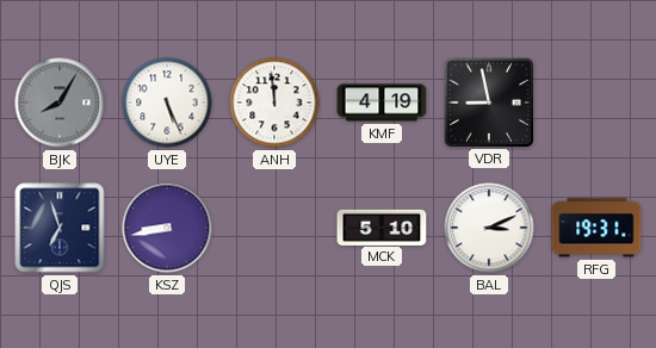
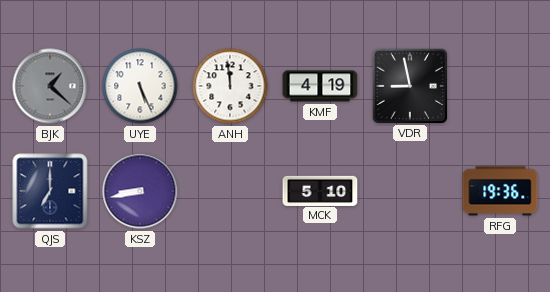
BJK: 8:05 -> 1:22 (50, 86)
QJS: 6:57 -> 7:00 (50, 191)
BAL: 3:11 -> none (489, 228)
RFG: 19:31 -> 19:36 (500, 191)
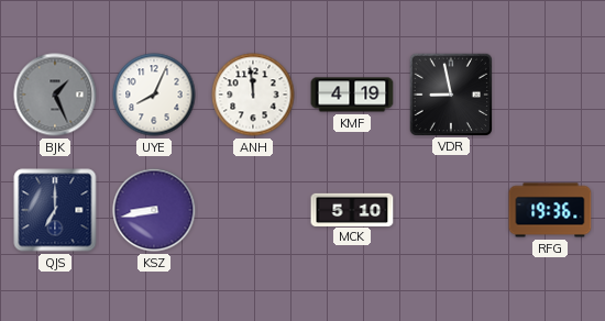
BJK: 1:22 -> 1:26 (55, 95)
UYE: 5:26 -> 8:04 (154, 95)
